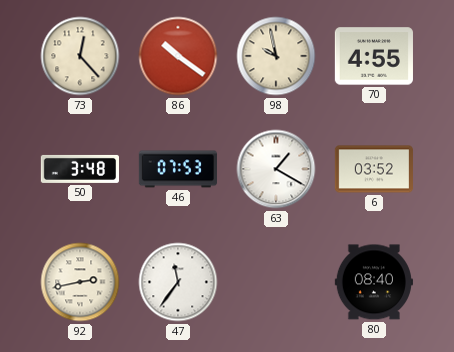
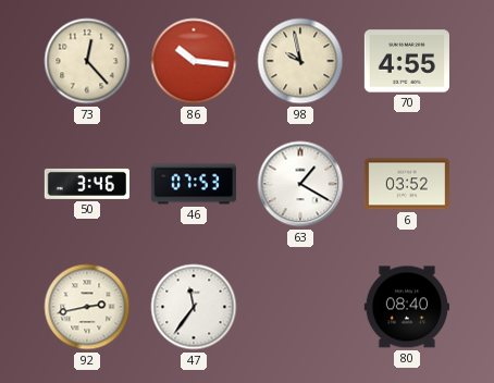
86: 10:21 -> 10:16 (194, 61)
50: 3:48 -> 3:46 (86, 184)
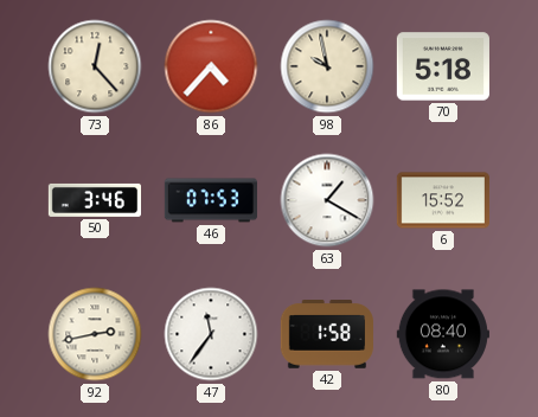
86: 10:16 -> 4:37 (211, 66)
70: 4:55 -> 5:18 (443, 66)
6: 03:52 -> 15:52 (443, 200)
42: none -> 1:58 (327, 335)
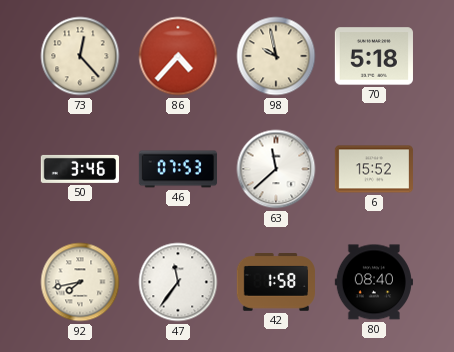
63: 1:20 -> 11:38 (276, 169)
92: 2:43 -> 7:43 (80, 282)
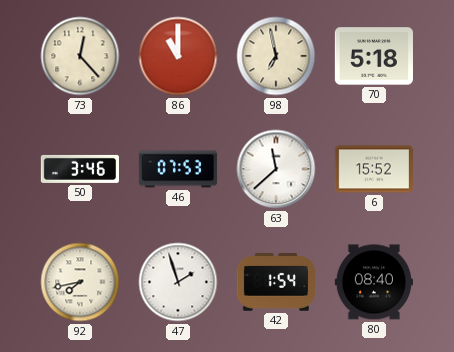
86: 4:37 -> 11:00 (178, 56)
98: 9:58 -> 6:58 (276, 56)
47: 11:36 -> 1:57 (178, 282)
42: 1:58 -> 1:54 (276, 283)
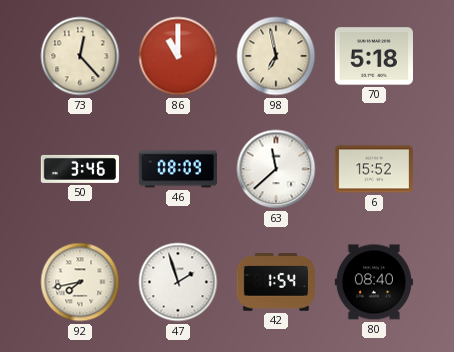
46: 07:53 -> 08:09 (177, 169)
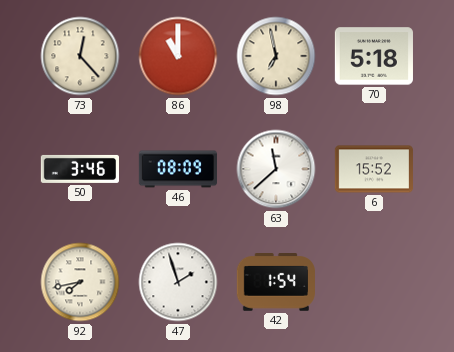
80: 08:40 -> none (374, 282)
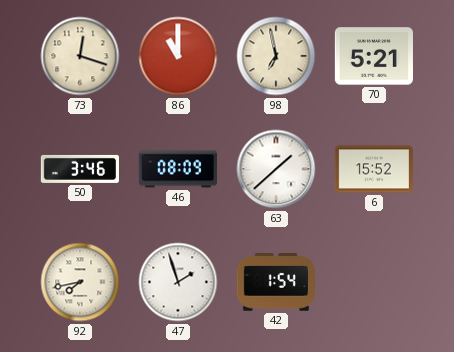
73: 12:23 -> 12:18 (80, 56)
70: 5:18 -> 5:21 (374, 56)
63: 11:38 -> 1:38 (276, 169)
